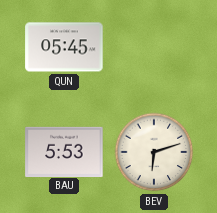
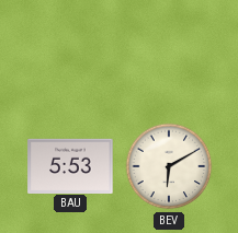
QUN: 05:45 -> none (64, 47)
BEV: 6:12 -> 6:10 (169, 166)
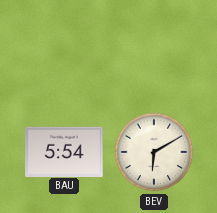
BAU: 5:53 -> 5:54 (64, 151)
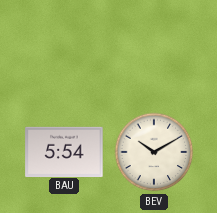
BEV: 6:10 -> 10:10 (154, 152)
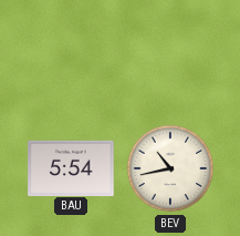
BEV: 10:10 -> 10:43 (170, 168)
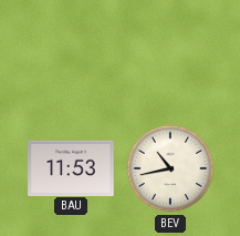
BAU: 5:54 -> 11:53 (71, 167)
